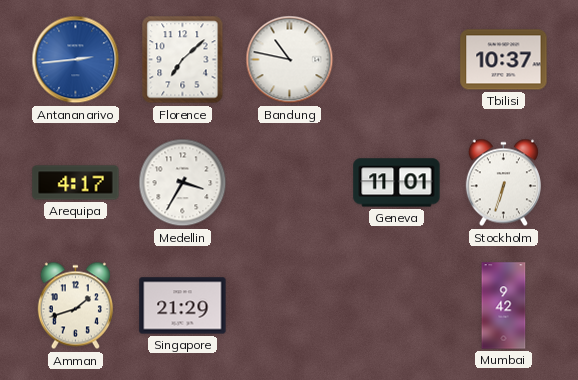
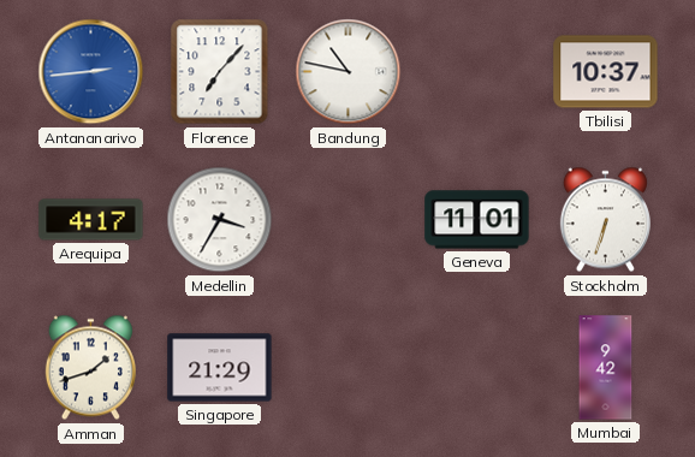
Florence: 7:08 -> 7:07 (220, 72)
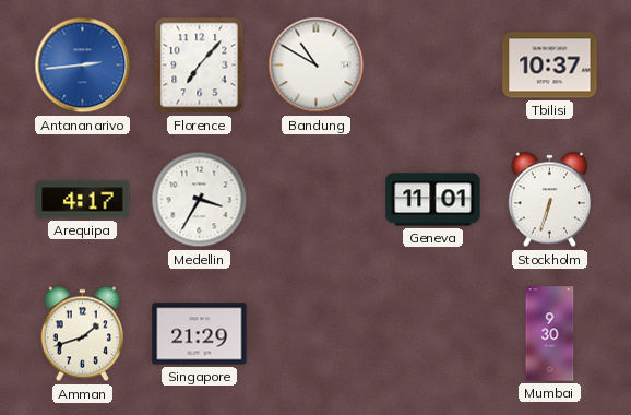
Bandung: 10:47 -> 10:50 (317, 66)
Mumbai: 9:42 -> 9:30 (550, 334)
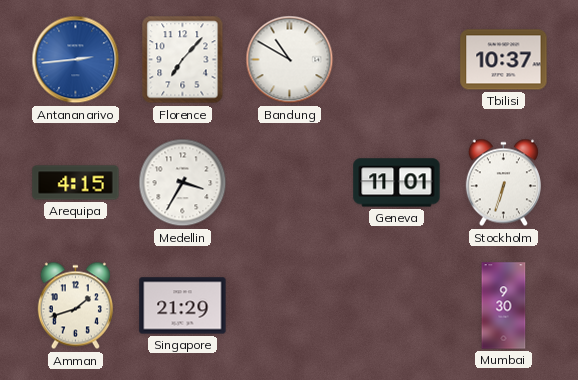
Arequipa: 4:17 -> 4:15 (76, 183)
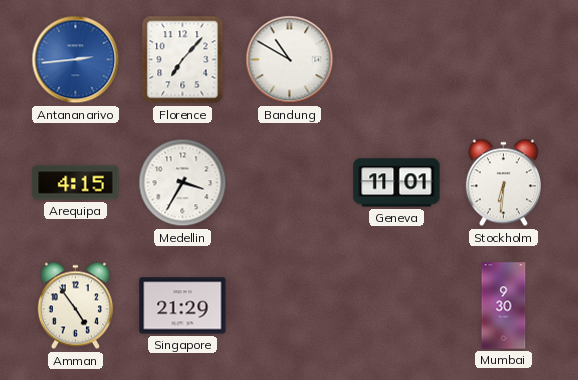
Tbilisi: 10:37 -> none (504, 60)
Stockholm: 6:33 -> 6:31 (503, 183)
Amman: 1:42 -> 4:54 (75, 306)
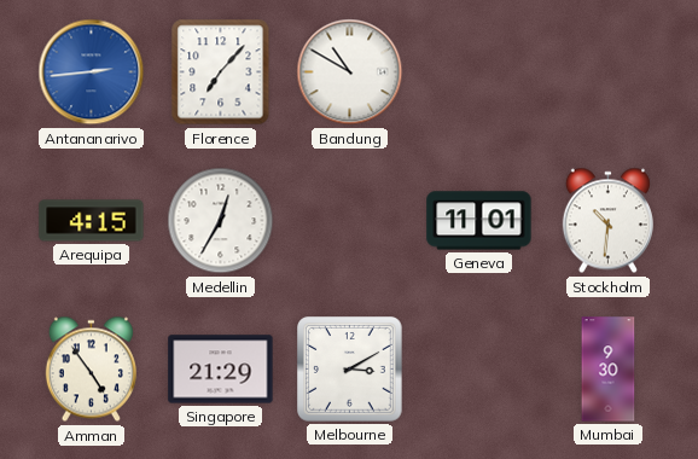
Medellin: 3:35 -> 12:35 (221, 221)
Stockholm: 6:31 -> 10:31 (607, 221)
Melbourne: none -> 3:10 (350, 370)
